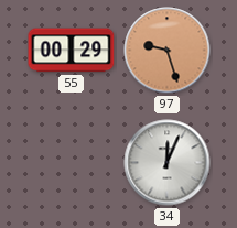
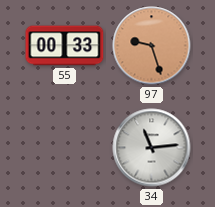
55: 00:29 -> 00:33 (65, 46)
34: 12:04 -> 11:14 (152, 148)
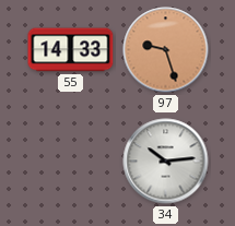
55: 00:33 -> 14:33 (71, 50)
34: 11:14 -> 10:14 (166, 162)
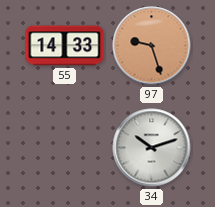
34: 10:14 -> 10:12 (152, 148)
